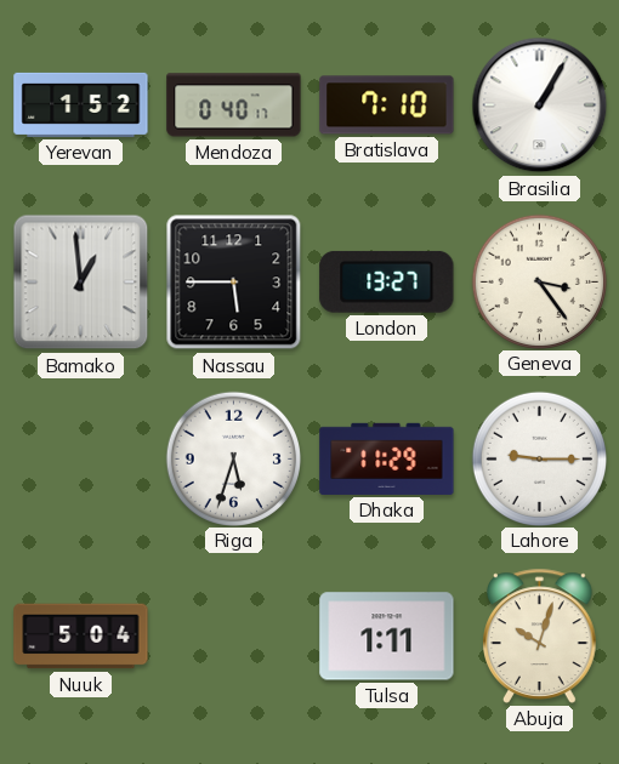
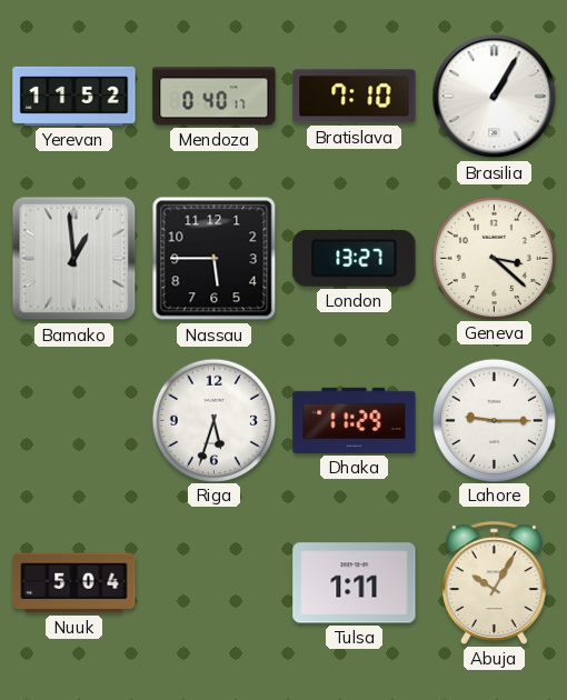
Yerevan: 1:52 -> 11:52 (74, 96)
Geneva: 3:24 -> 3:22 (494, 258)
Abuja: 10:03 -> 10:05 (495, 582)
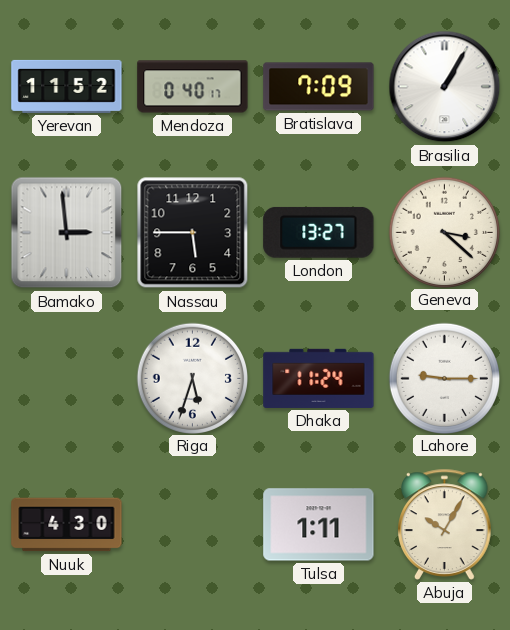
Bratislava: 7:10 -> 7:09 (319, 87)
Bamako: 12:59 -> 2:59 (67, 233)
Dhaka: 11:29 -> 11:24 (319, 378)
Nuuk: 5:04 -> 4:30 (67, 525)
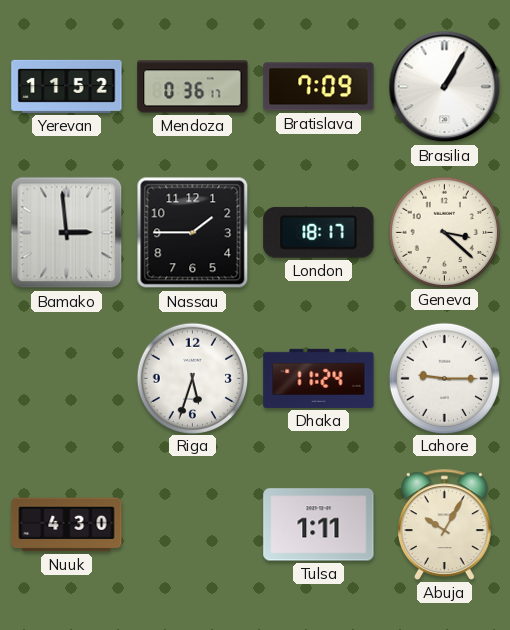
Mendoza: 0:40 -> 0:36 (193, 87)
Nassau: 5:45 -> 1:45 (193, 233)
London: 13:27 -> 18:17 (319, 232)
